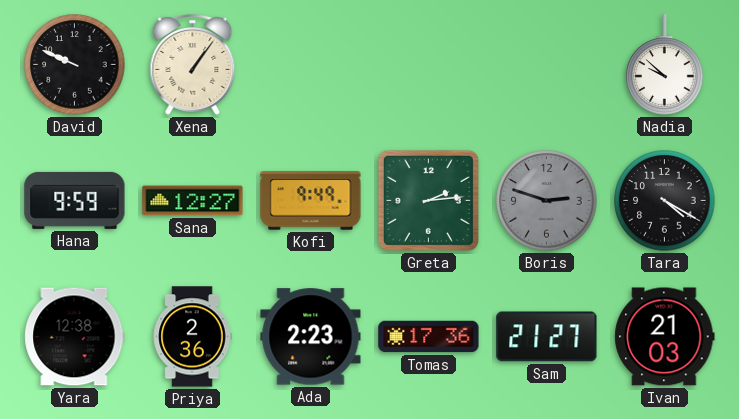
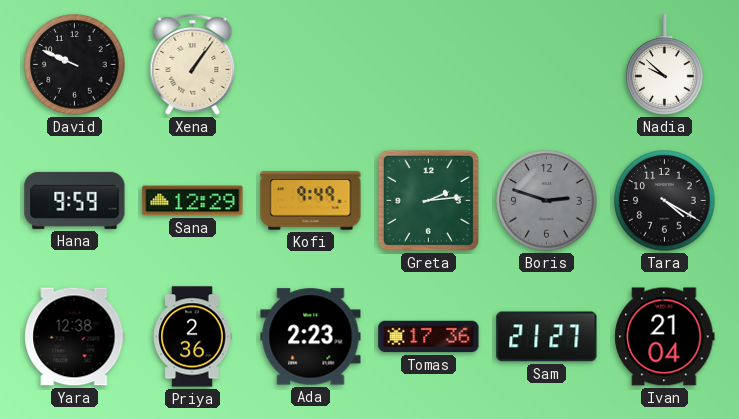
Sana: 12:27 -> 12:29 (193, 201)
Ivan: 21:03 -> 21:04 (665, 337)
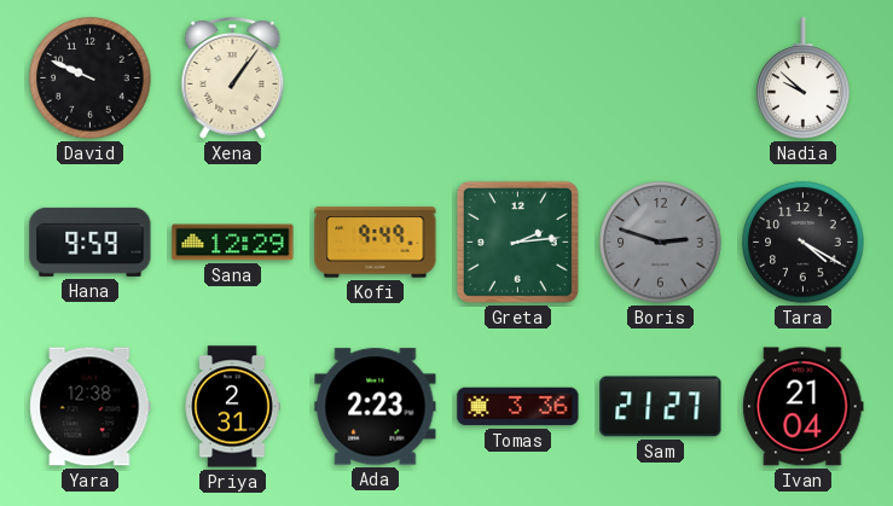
Priya: 2:36 -> 2:31 (232, 407)
Tomas: 17:36 -> 3:36 (518, 407)
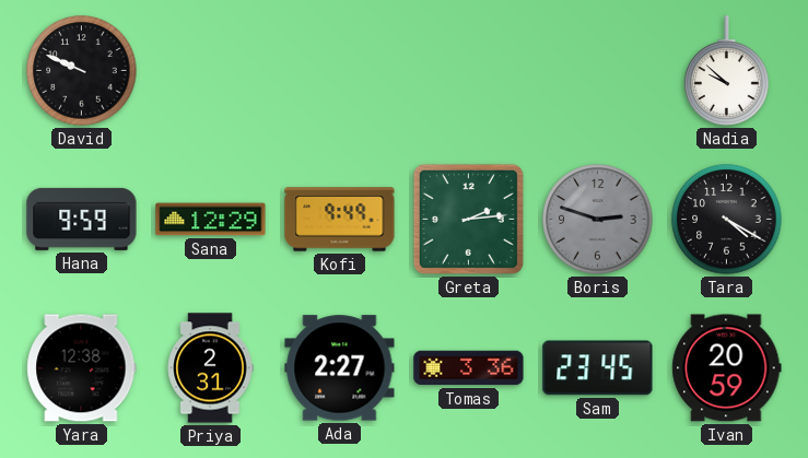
Xena: 1:06 -> none (233, 78)
Ada: 2:23 -> 2:27 (340, 368)
Sam: 21:27 -> 23:45 (598, 368)
Ivan: 21:04 -> 20:59 (727, 368)
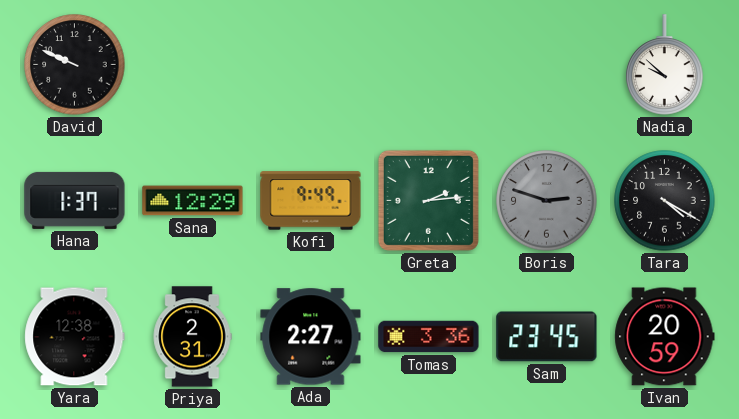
Hana: 9:59 -> 1:37 (75, 200)
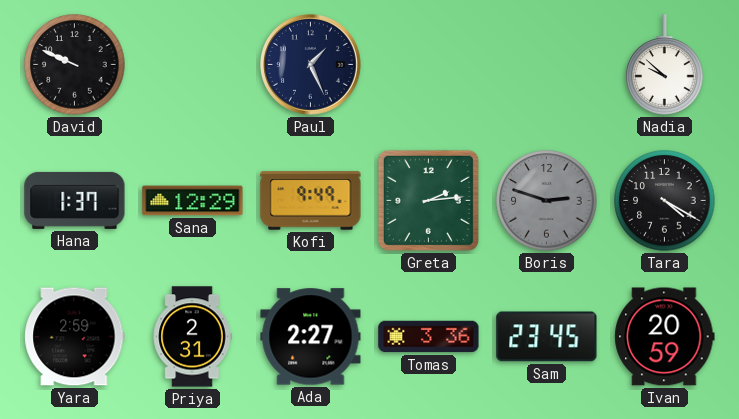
Paul: none -> 1:26 (311, 65)
Yara: 12:38 -> 2:59 (75, 337)
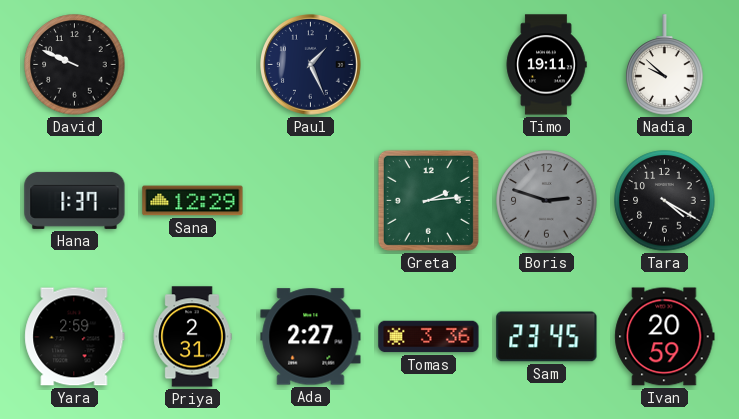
Timo: none -> 19:11 (546, 65)
Kofi: 9:49 -> none (311, 201)
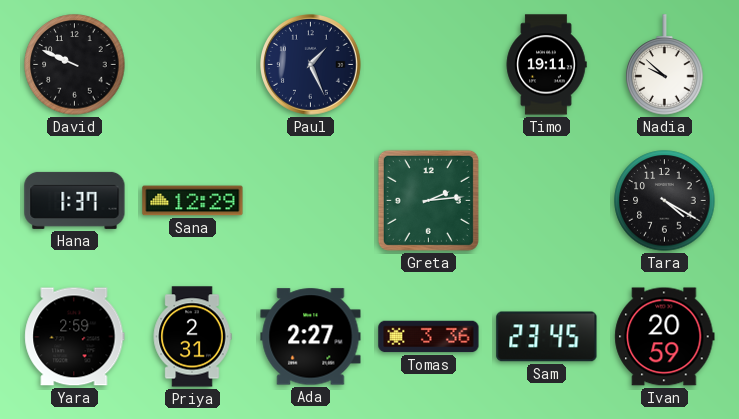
Boris: 2:48 -> none (547, 201)
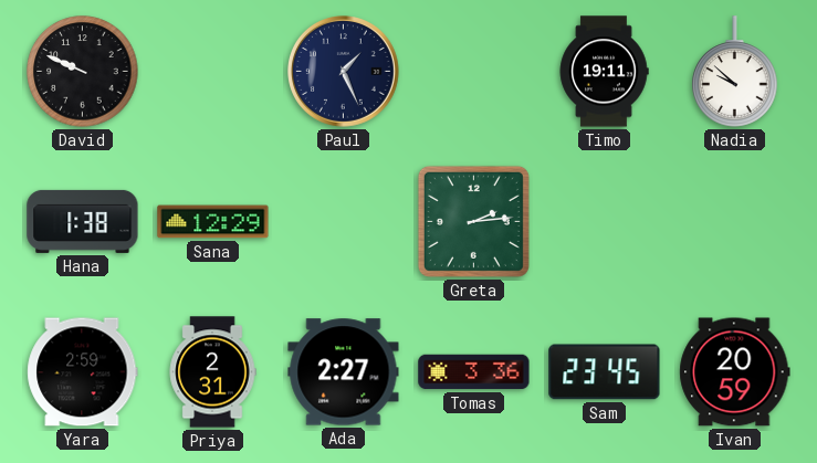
Hana: 1:37 -> 1:38 (83, 221)
Tara: 4:20 -> none (665, 201)
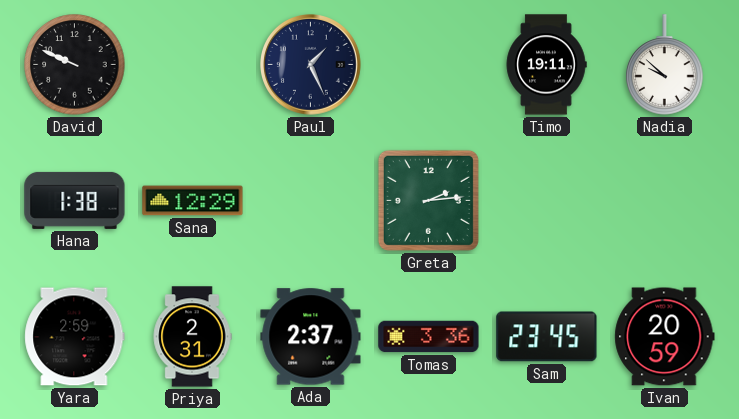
Ada: 2:27 -> 2:37 (311, 337)
